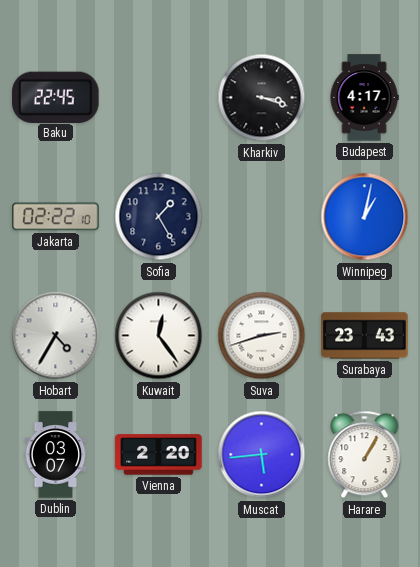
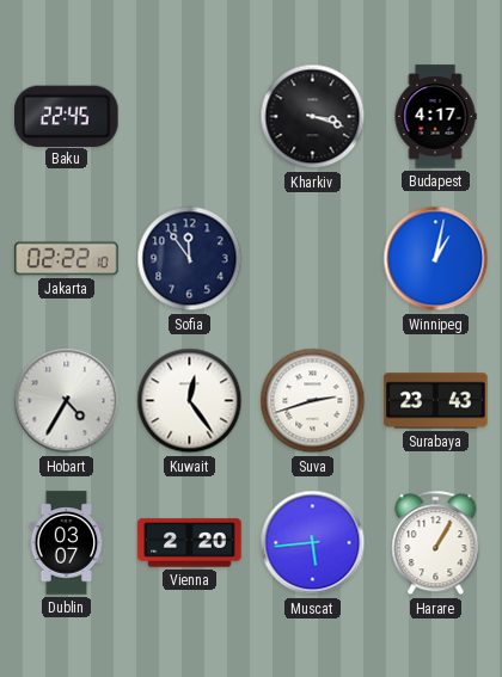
Sofia: 1:25 -> 11:54 (190, 259)
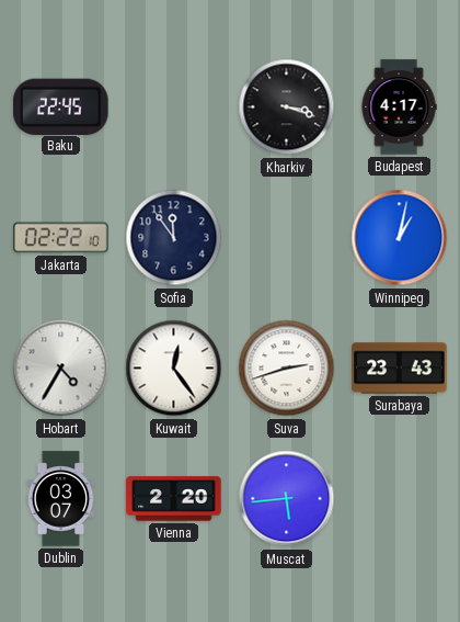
Harare: 1:05 -> none (436, 543)
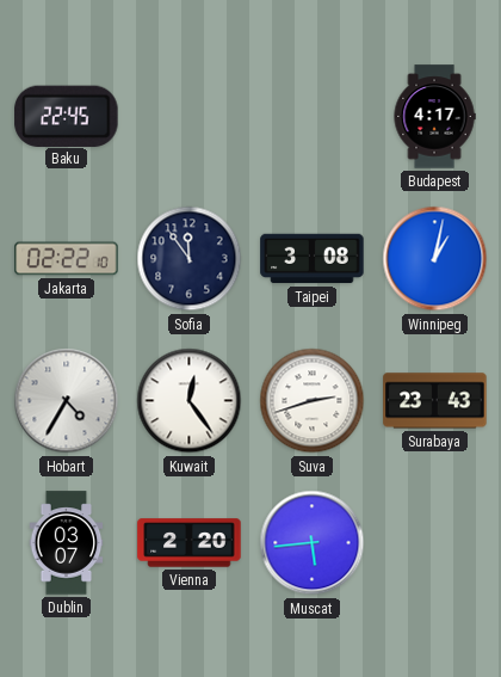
Kharkiv: 3:18 -> none (287, 108)
Taipei: none -> 3:08 (313, 259)
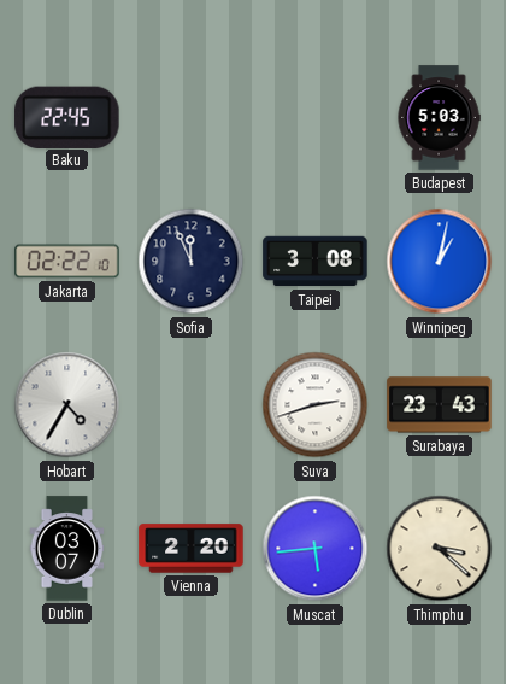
Budapest: 4:17 -> 5:03 (439, 118)
Sofia: 11:54 -> 11:56 (192, 262)
Kuwait: 12:24 -> none (190, 401)
Thimphu: none -> 3:22 (440, 549)
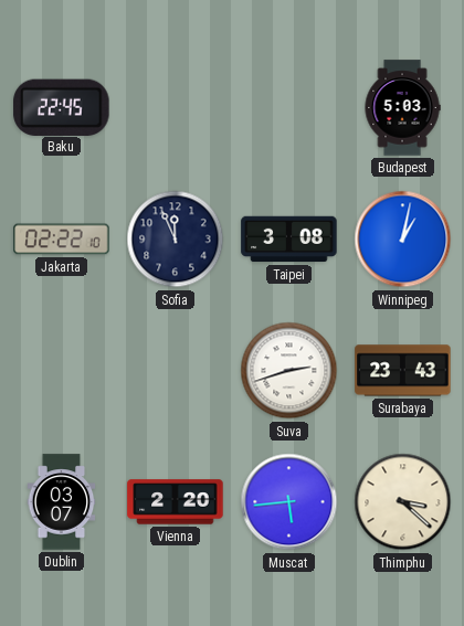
Hobart: 4:35 -> none (67, 405)
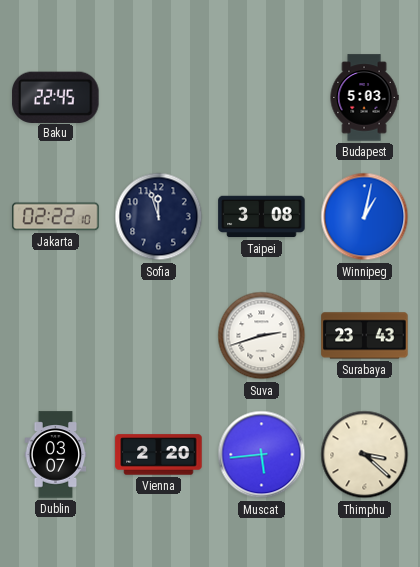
Sofia: 11:56 -> 11:57 (159, 217)
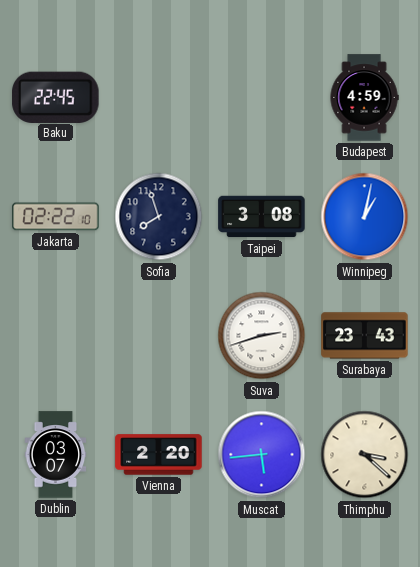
Budapest: 5:03 -> 4:59 (364, 98)
Sofia: 11:57 -> 7:57 (159, 217)
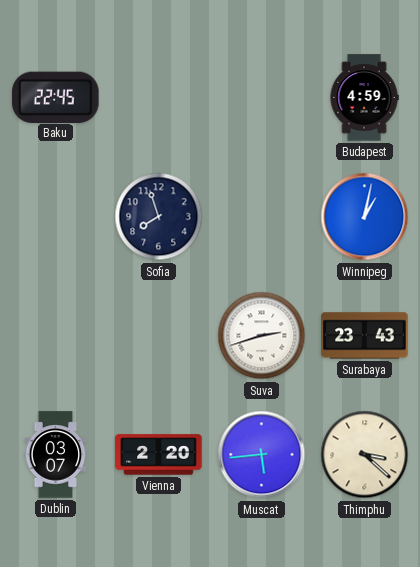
Jakarta: 02:22 -> none (56, 217)
Taipei: 3:08 -> none (262, 217)
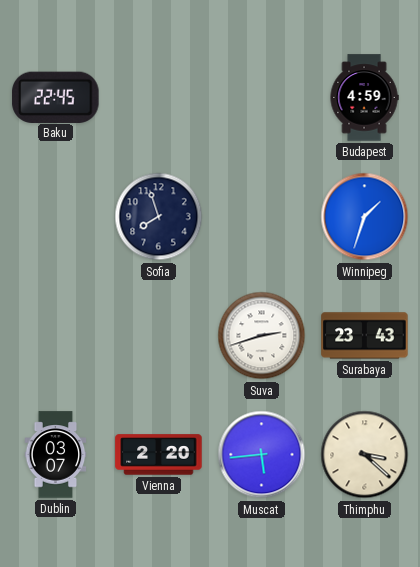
Winnipeg: 1:02 -> 1:33 (365, 217)
